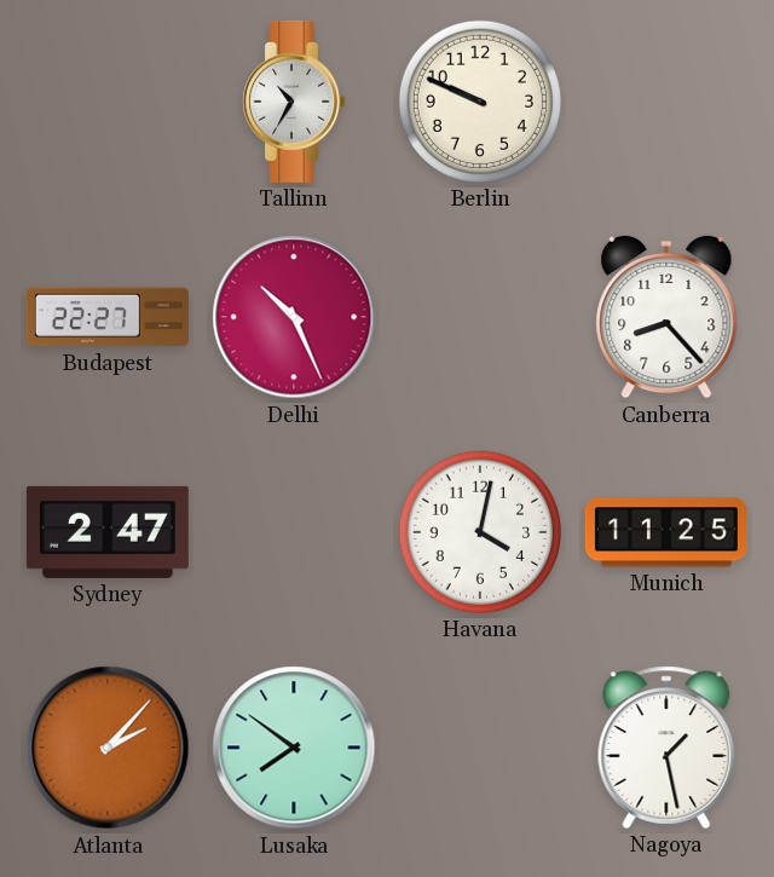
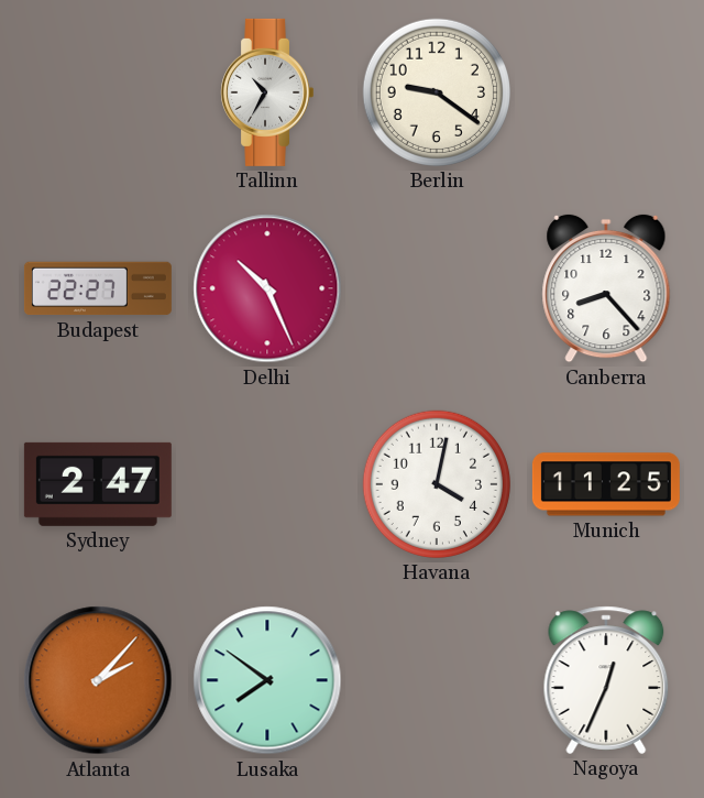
Berlin: 9:49 -> 9:21 (437, 92)
Nagoya: 1:28 -> 12:34 (606, 680)
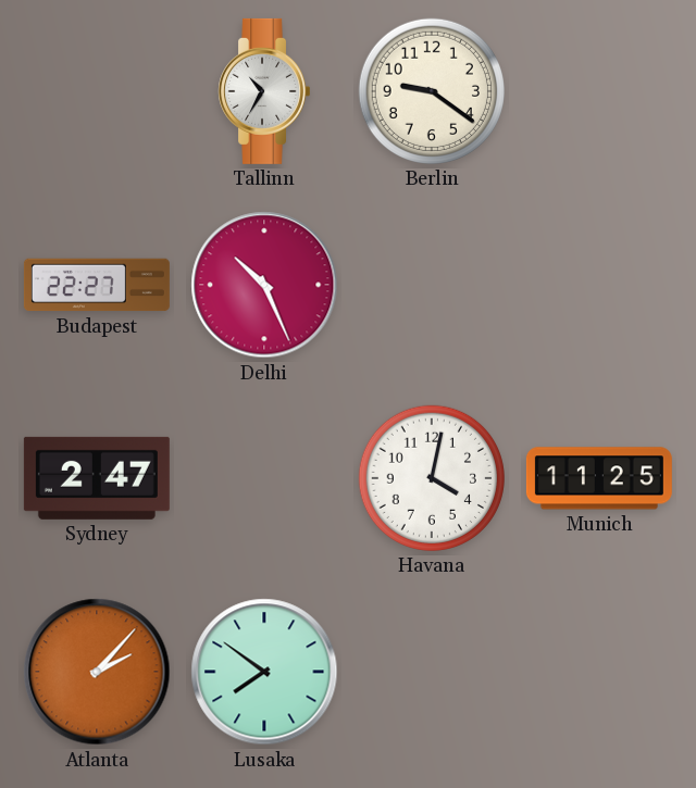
Canberra: 8:23 -> none (606, 288)
Nagoya: 12:34 -> none (606, 680)
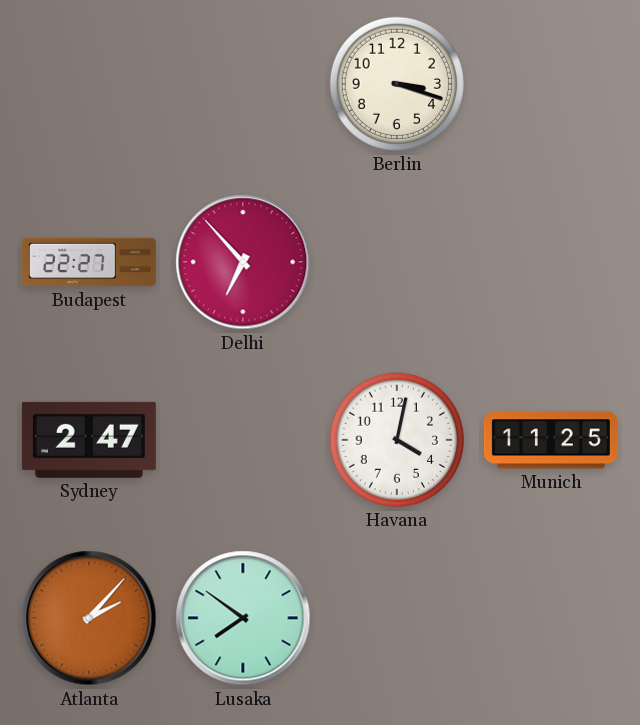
Tallinn: 10:35 -> none (263, 91)
Berlin: 9:21 -> 3:18 (397, 84)
Delhi: 10:26 -> 6:53 (243, 262)
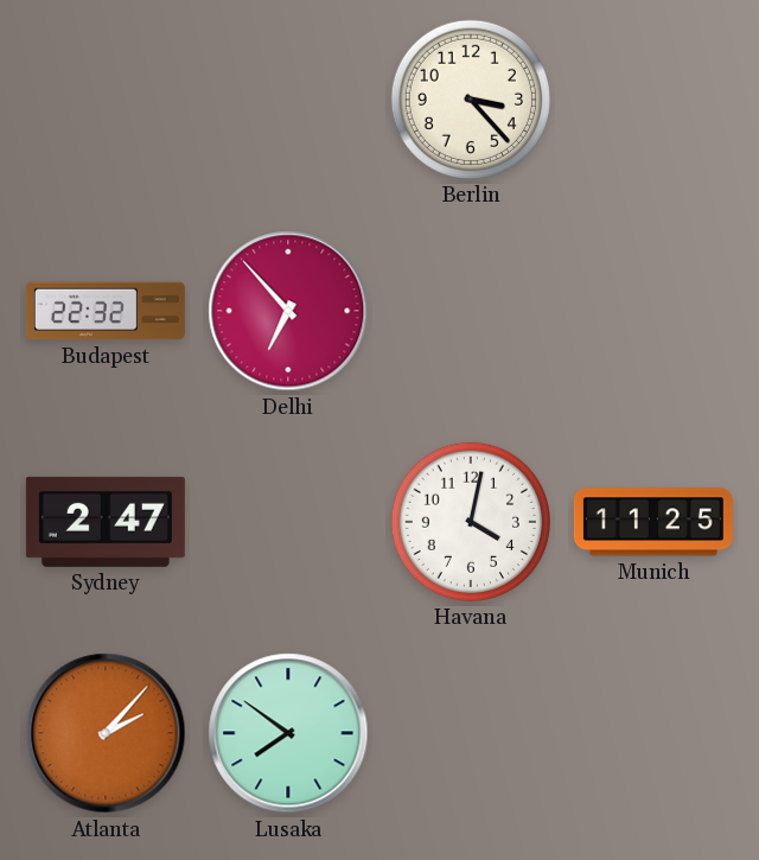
Berlin: 3:18 -> 3:23 (471, 100)
Budapest: 22:27 -> 22:32 (106, 311)
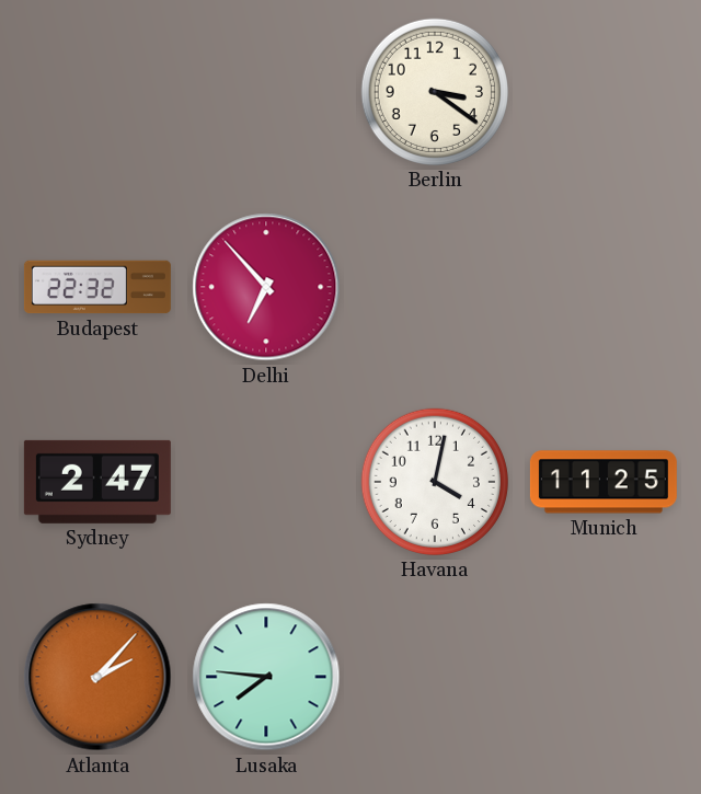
Berlin: 3:23 -> 3:21 (435, 92)
Lusaka: 7:51 -> 7:46 (266, 677)
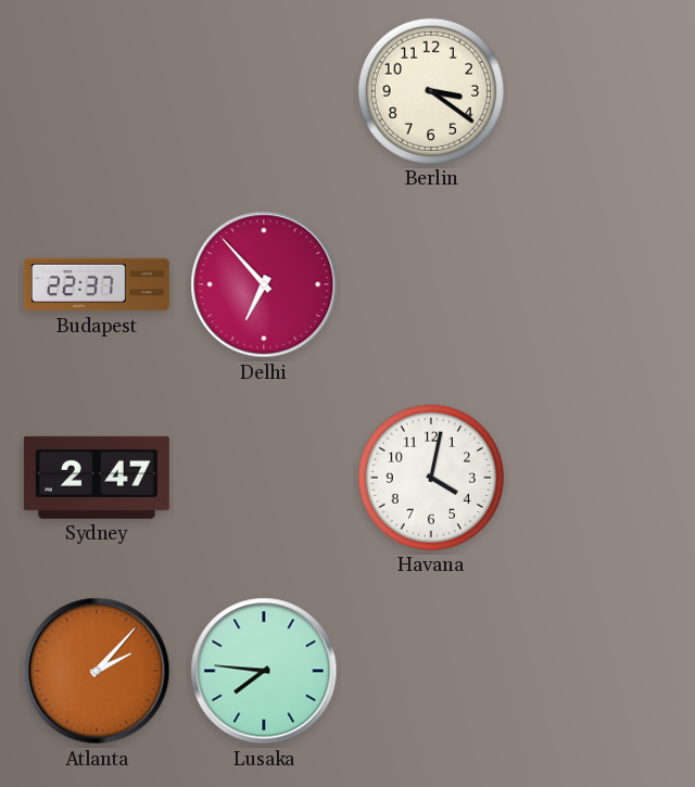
Budapest: 22:32 -> 22:37 (97, 284)
Munich: 11:25 -> none (604, 482)
